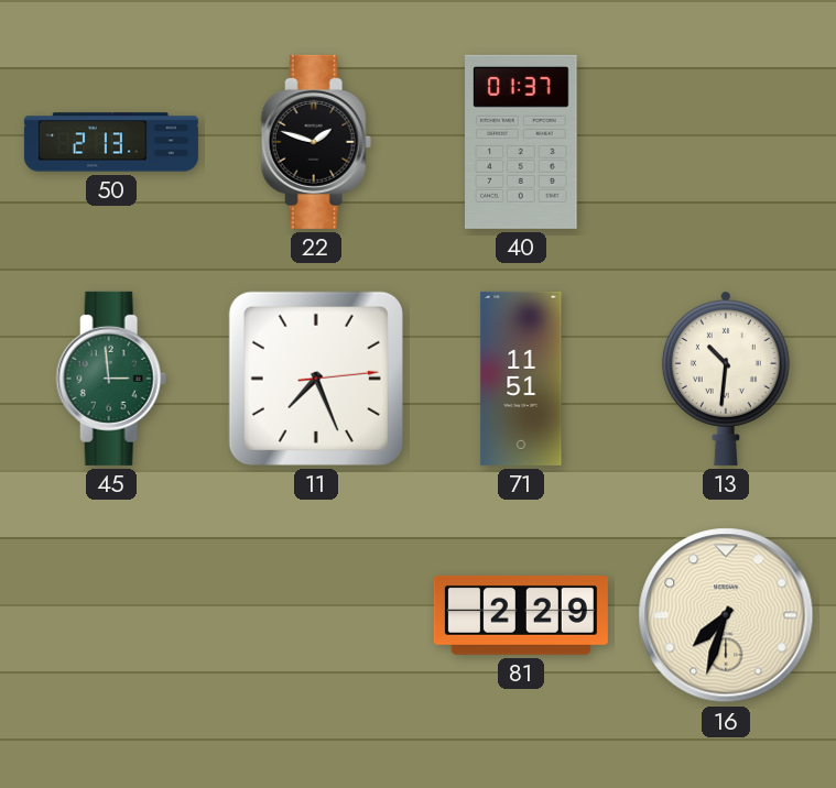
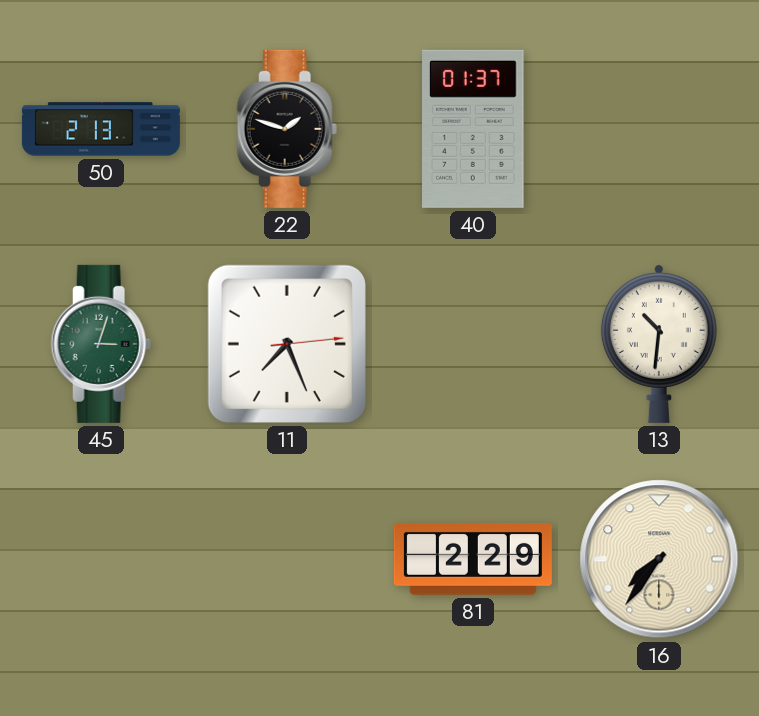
45: 2:59 -> 3:03 (101, 344)
71: 11:51 -> none (521, 379)
16: 7:33 -> 7:36 (659, 559)
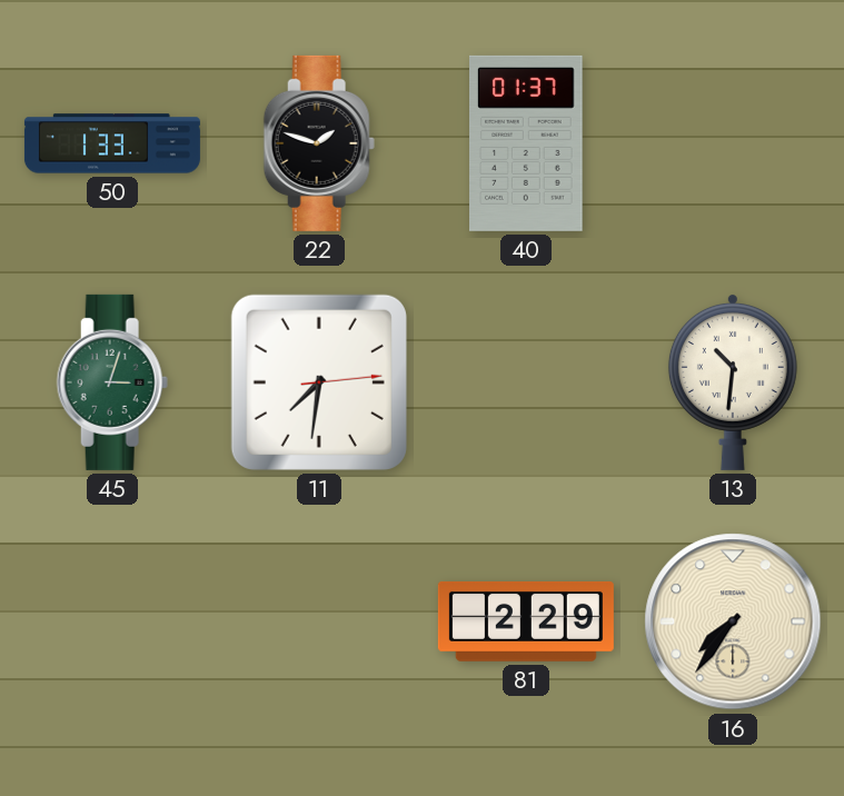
50: 2:13 -> 1:33 (112, 143)
11: 7:26 -> 7:31 (319, 382)
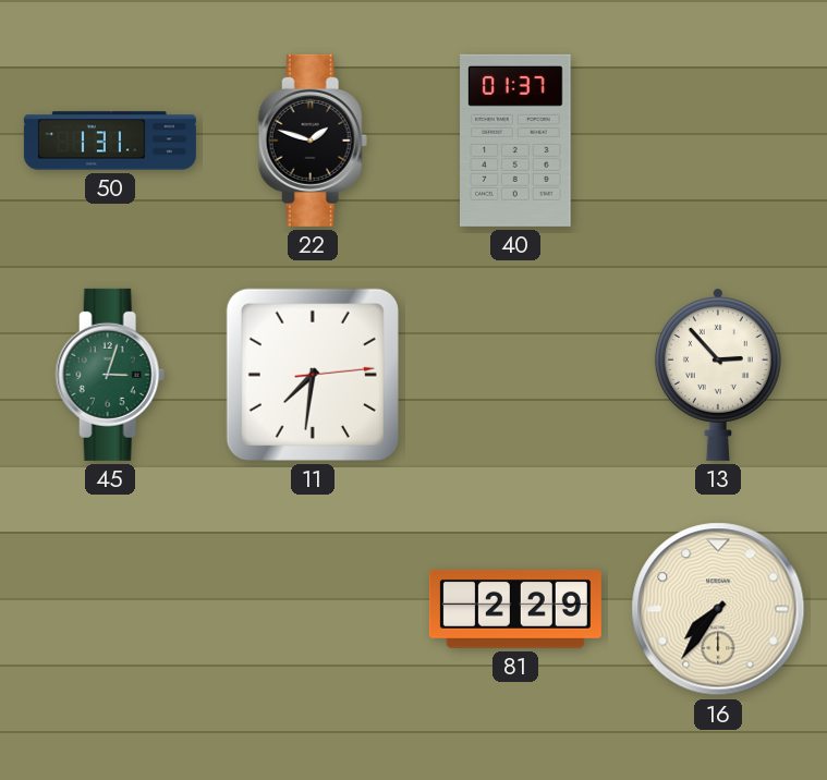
50: 1:33 -> 1:31 (110, 141)
13: 10:31 -> 2:53 (718, 374)
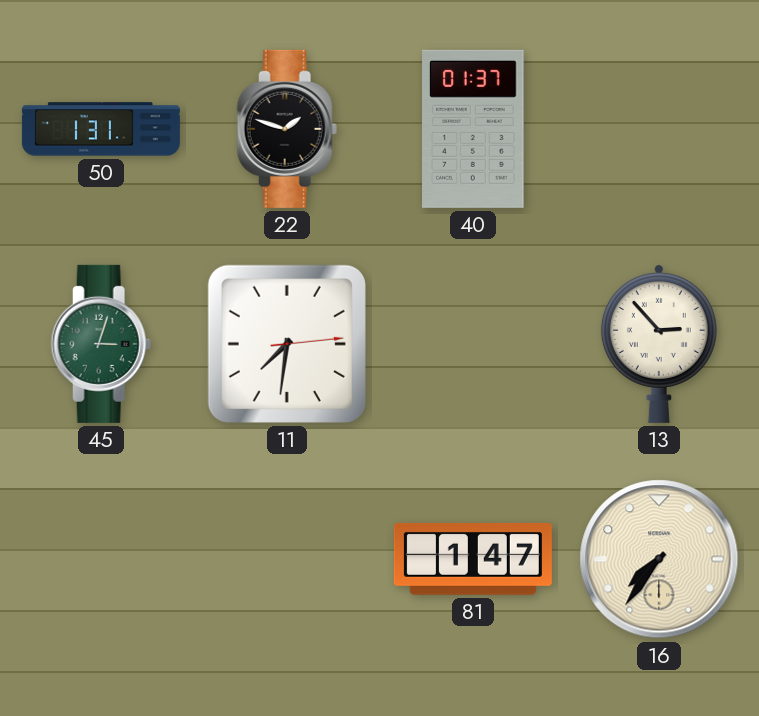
81: 2:29 -> 1:47 (473, 559)
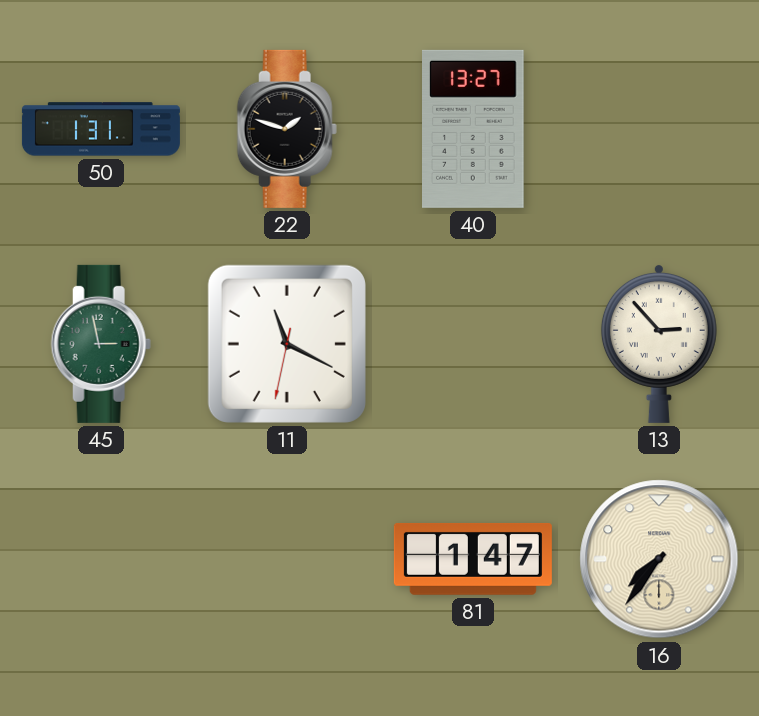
40: 01:37 -> 13:27 (474, 129)
45: 3:03 -> 2:58 (101, 344)
11: 7:31 -> 11:19 (287, 344)
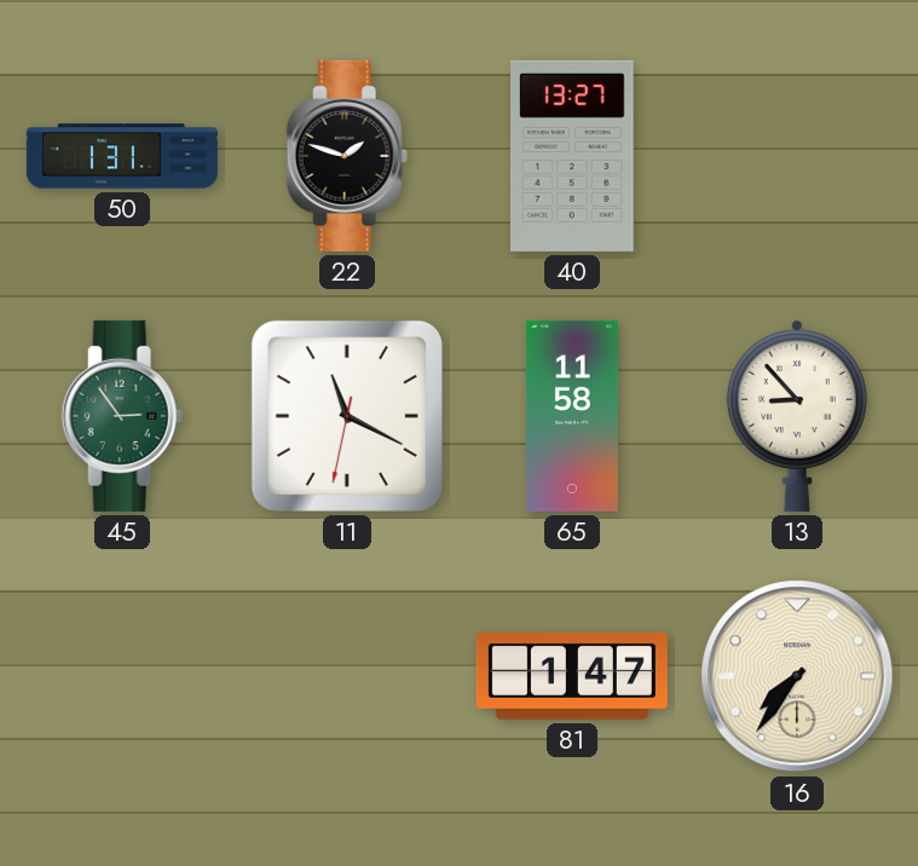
45: 2:58 -> 2:54 (122, 416)
65: none -> 11:58 (572, 416)
13: 2:53 -> 8:53 (797, 415)
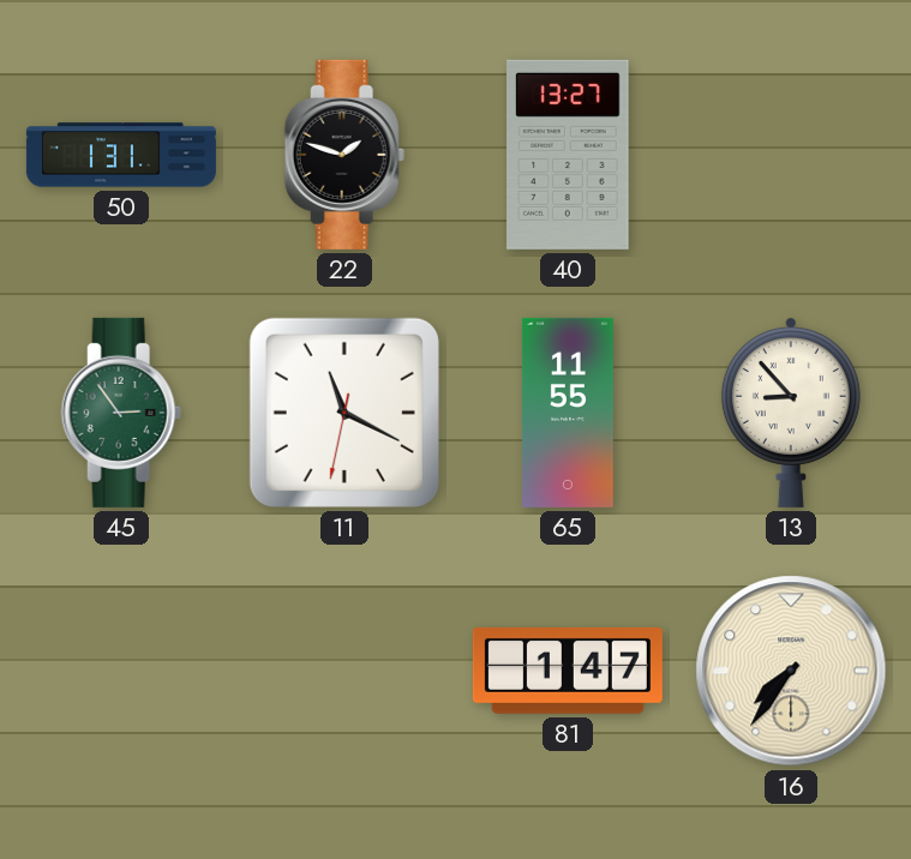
65: 11:58 -> 11:55 (568, 413)
